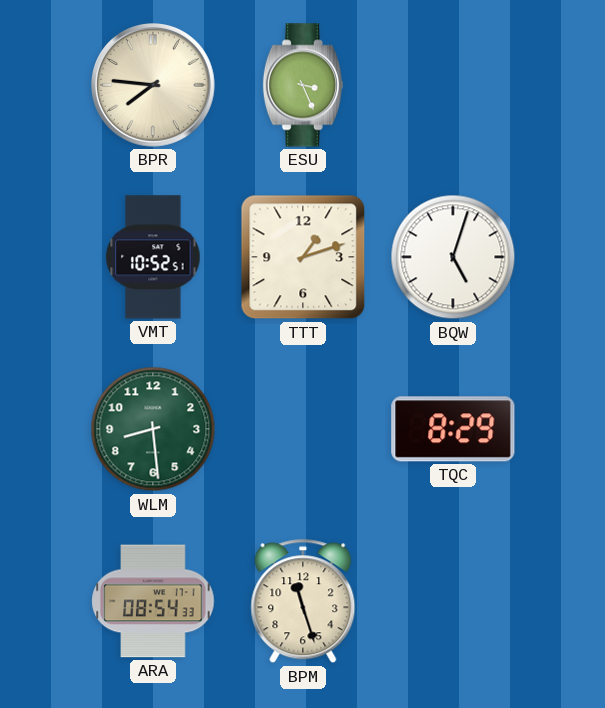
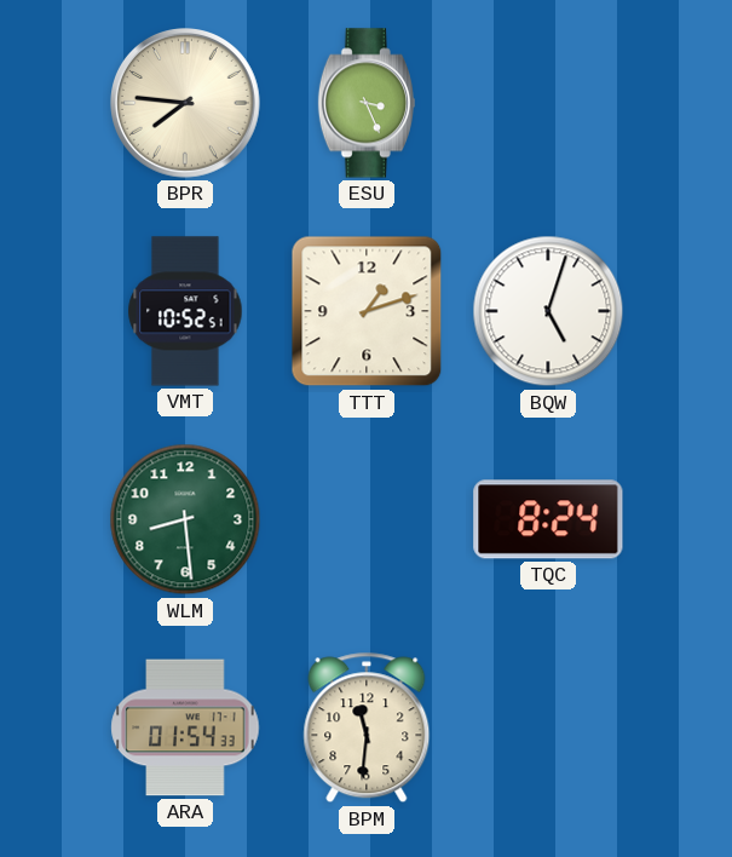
TQC: 8:29 -> 8:24 (548, 519)
ARA: 08:54 -> 01:54 (185, 727)
BPM: 11:27 -> 11:31 (367, 727)
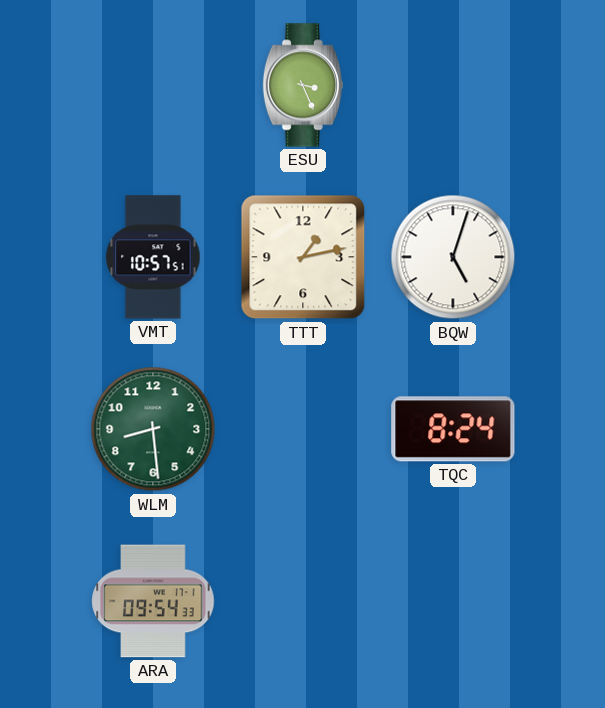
BPR: 7:46 -> none (186, 104)
VMT: 10:52 -> 10:57 (153, 257)
TTT: 1:12 -> 1:13 (303, 257)
ARA: 01:54 -> 09:54 (153, 601)
BPM: 11:31 -> none (367, 727)
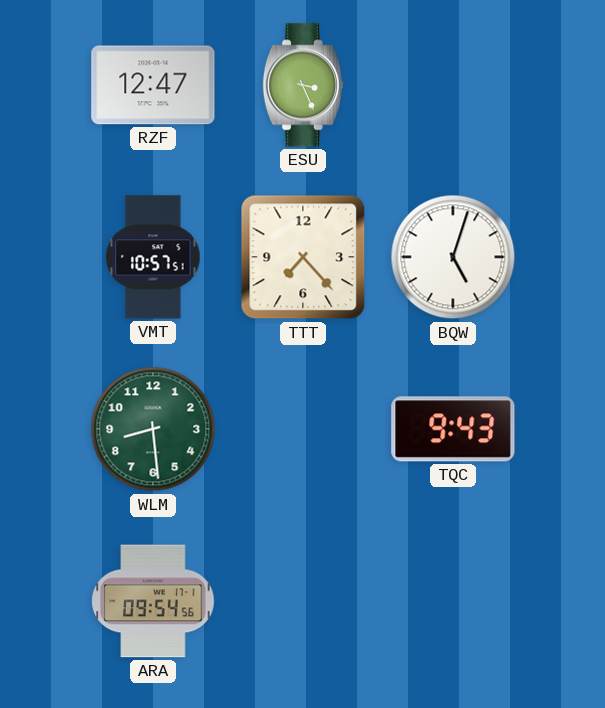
RZF: none -> 12:47 (153, 85)
TTT: 1:13 -> 7:23 (303, 257)
TQC: 8:24 -> 9:43 (453, 429)
ARA: 09:54:33 -> 09:54:56 (153, 601)
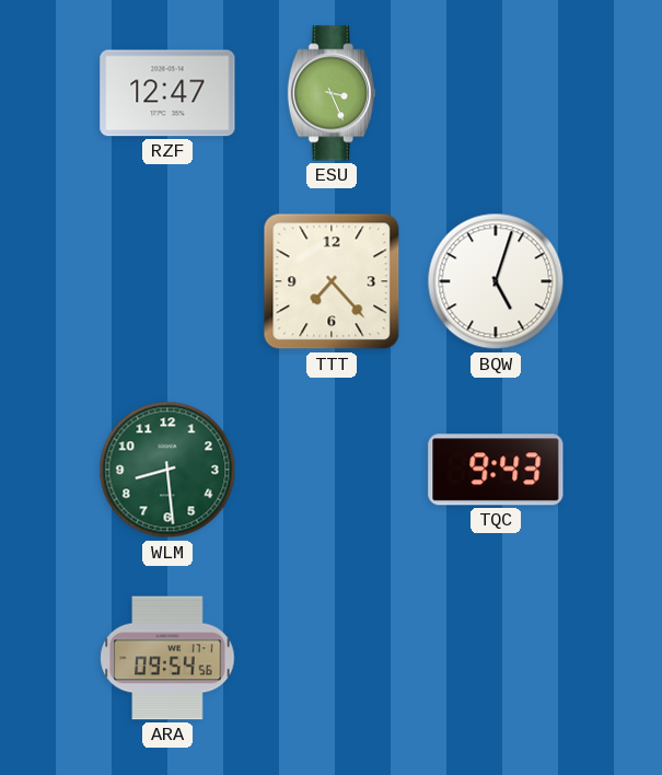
VMT: 10:57 -> none (153, 257)
